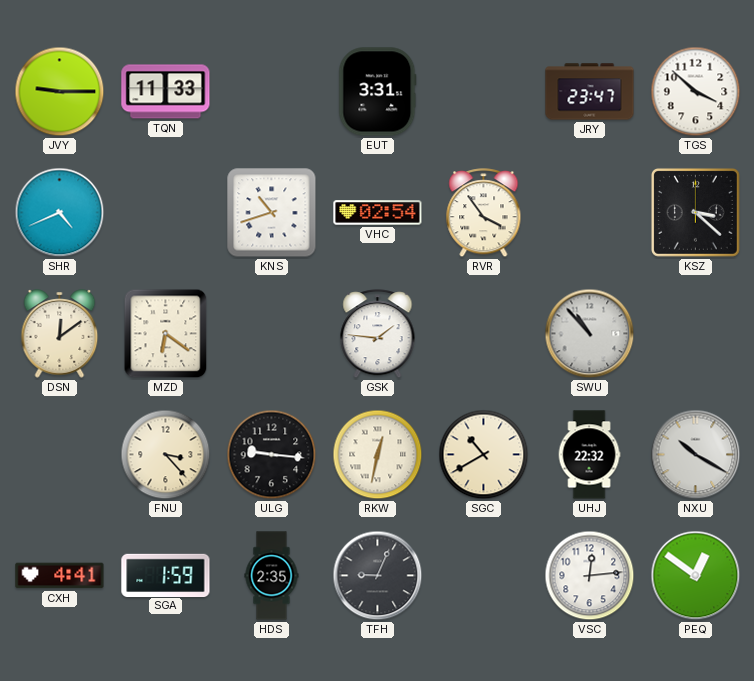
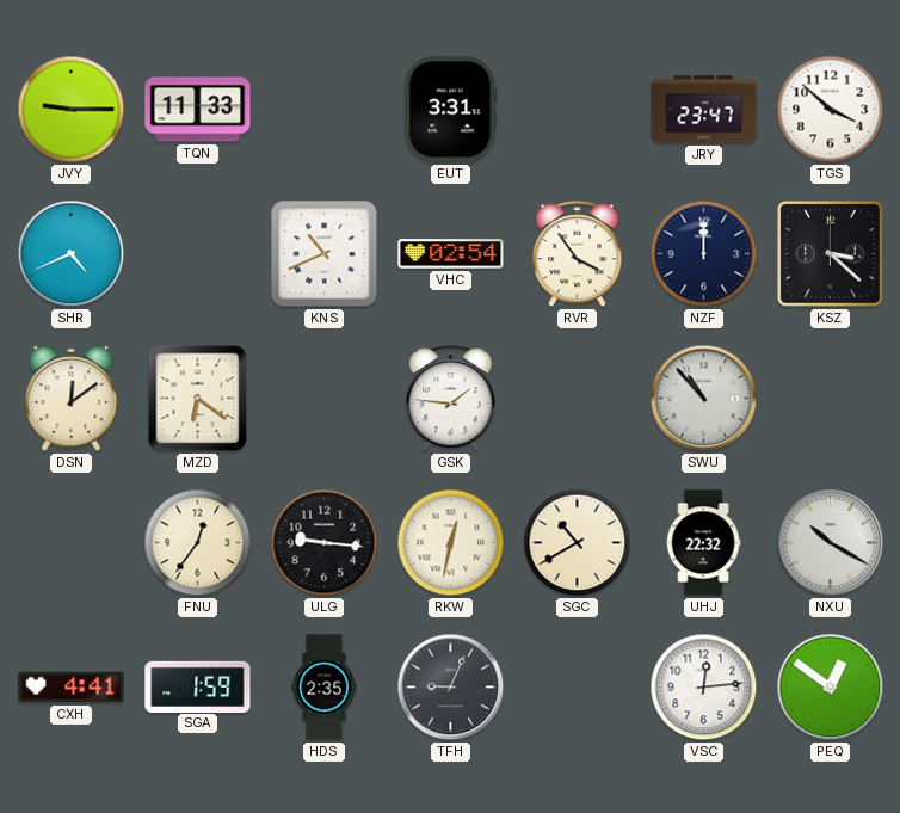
KNS: 10:42 -> 10:41 (325, 254)
NZF: none -> 12:00 (704, 254)
FNU: 3:23 -> 12:36 (198, 543)
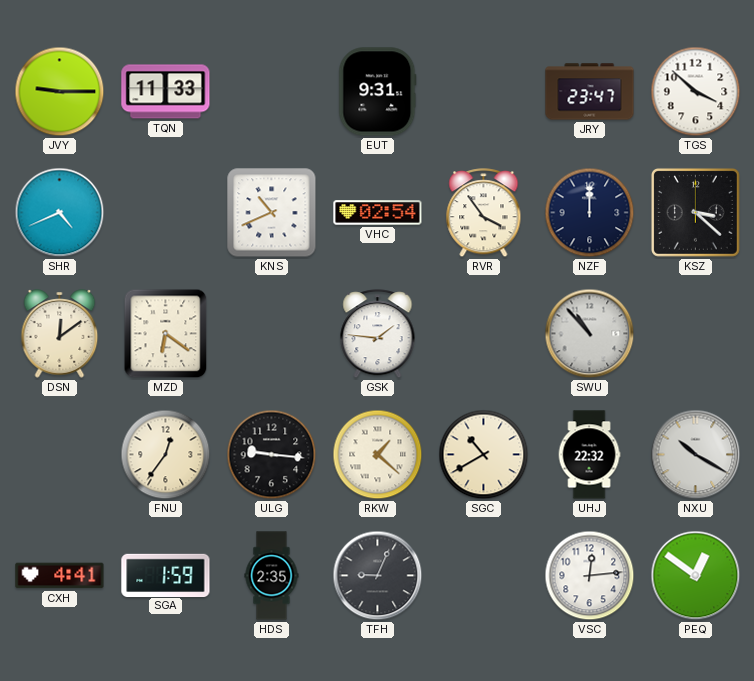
EUT: 3:31 -> 9:31 (378, 92)
RKW: 12:32 -> 1:22 (378, 455)
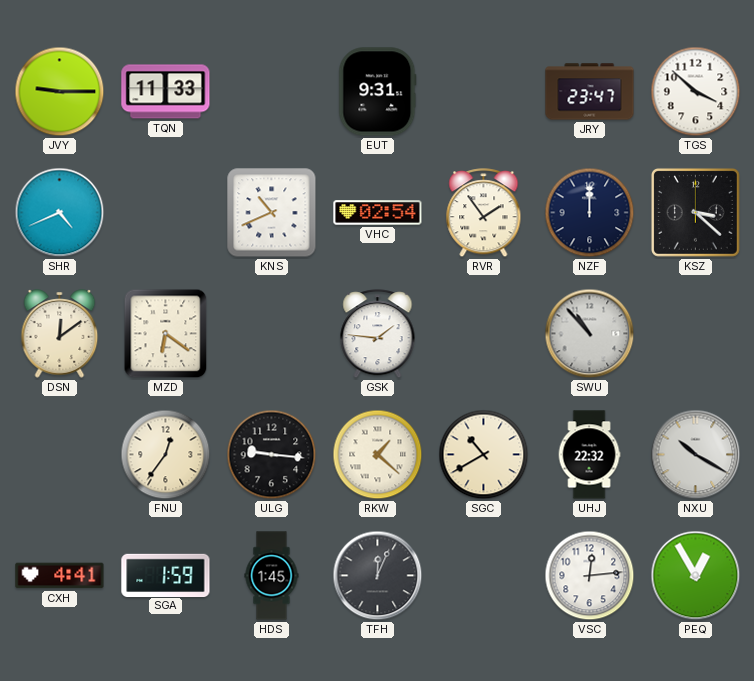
RVR: 3:54 -> 1:54 (484, 213)
HDS: 2:35 -> 1:45 (272, 576)
TFH: 9:04 -> 12:04 (378, 576)
PEQ: 12:51 -> 12:55 (696, 576)
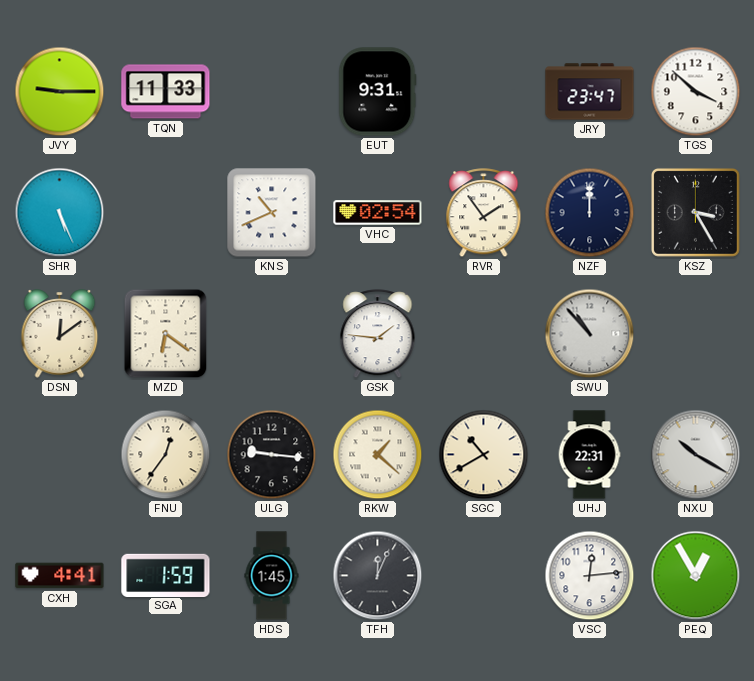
SHR: 4:41 -> 5:26 (60, 213)
KSZ: 3:22 -> 3:25 (695, 212)
UHJ: 22:32 -> 22:31 (589, 455)
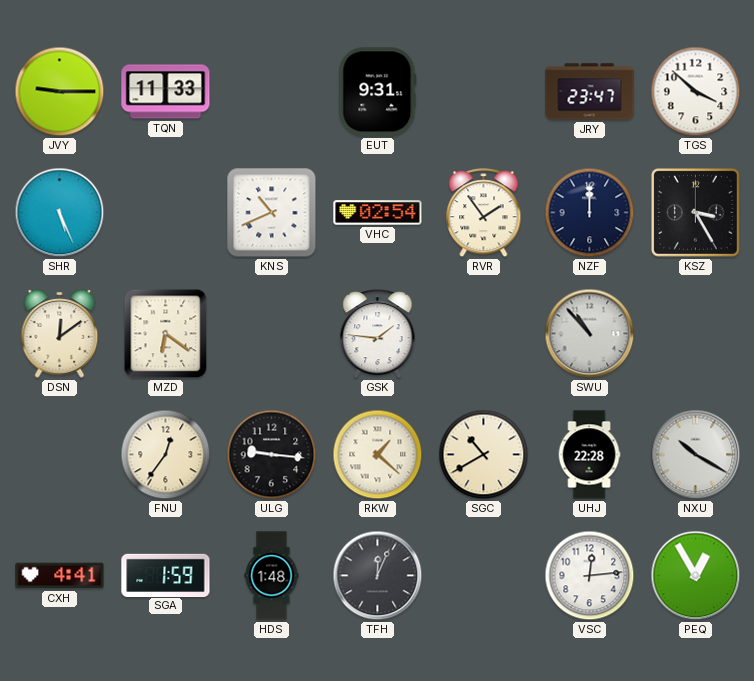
UHJ: 22:31 -> 22:28 (589, 455)
HDS: 1:45 -> 1:48 (272, 576)
